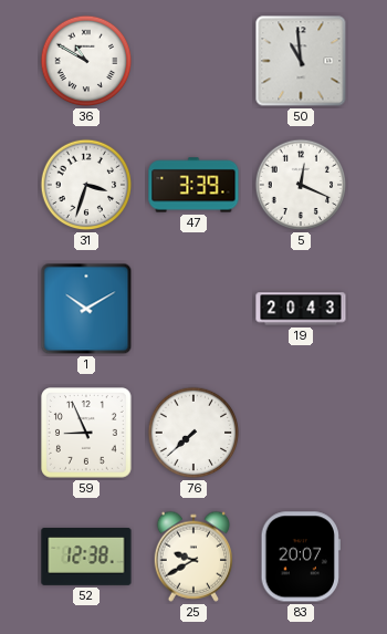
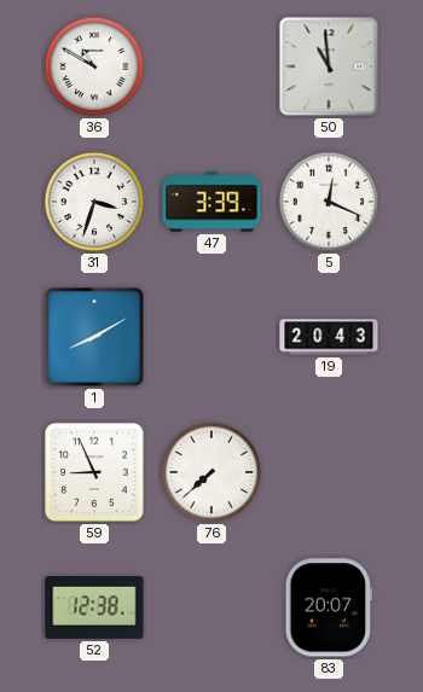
1: 10:10 -> 8:10 (94, 337)
25: 9:40 -> none (192, 557)
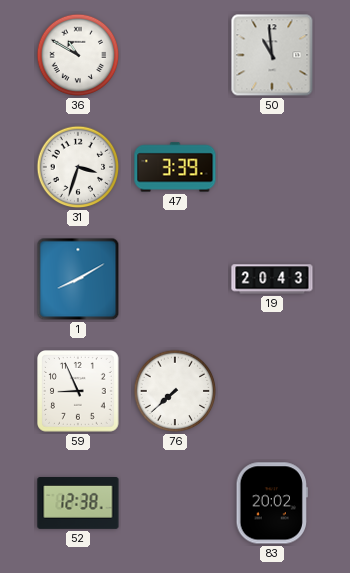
5: 12:19 -> none (329, 202)
83: 20:07 -> 20:02 (272, 503)
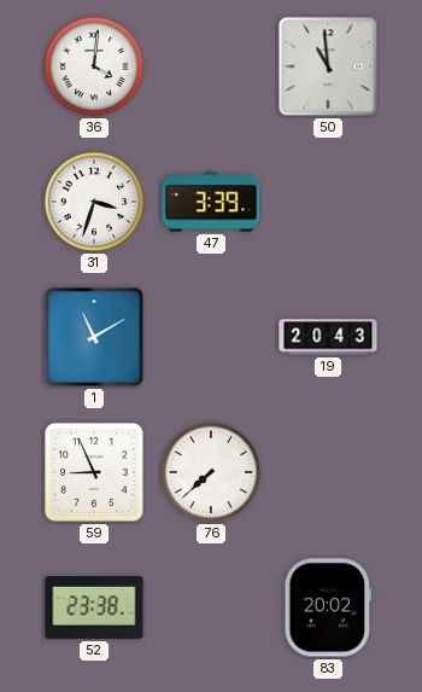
36: 10:50 -> 4:01 (94, 66)
1: 8:10 -> 11:10 (94, 337)
52: 12:38 -> 23:38 (94, 609)
